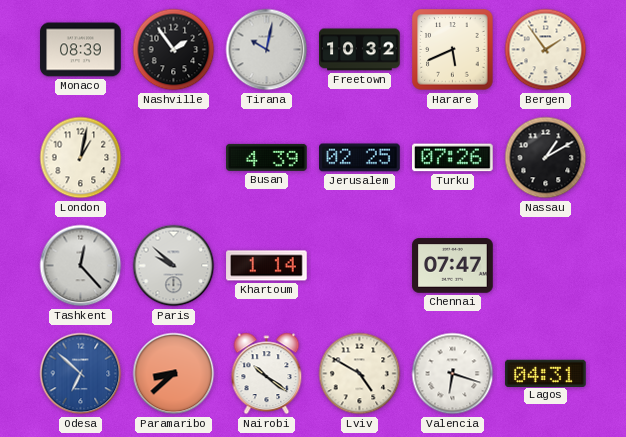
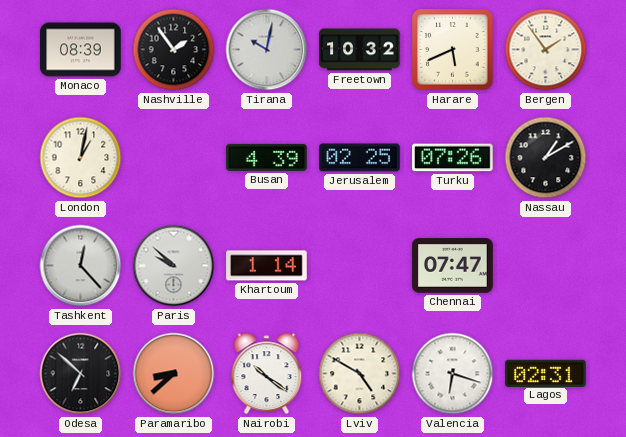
Odesa dial: blue -> black (81, 374)
Lagos: 04:31 -> 02:31 (546, 373)
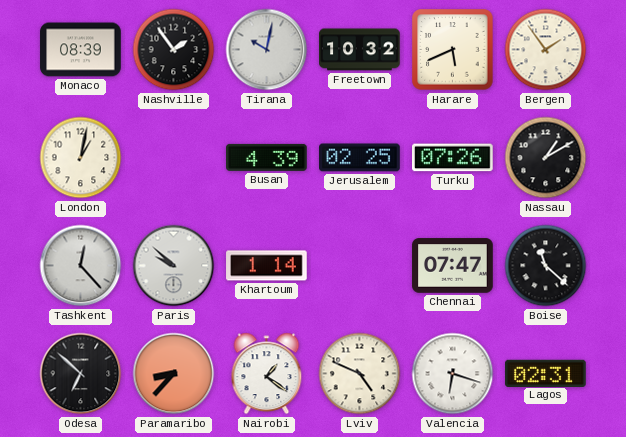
Boise: none -> 11:22 (546, 266)
Paramaribo: 8:38 -> 8:37 (174, 374)
Nairobi: 10:21 -> 1:21 (267, 374)
Lviv: 4:50 -> 4:49 (360, 374)
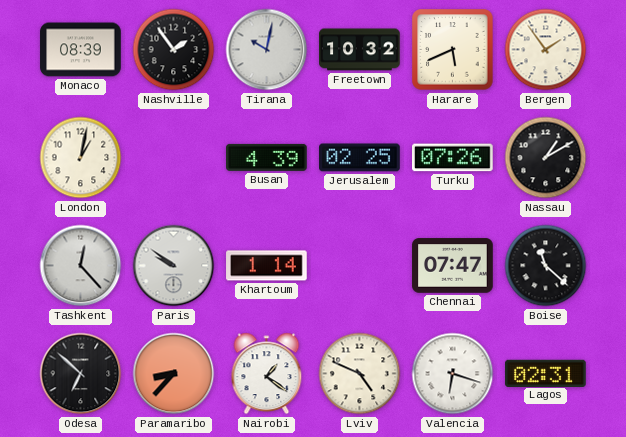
Paris: 9:52 -> 9:51 (174, 266)
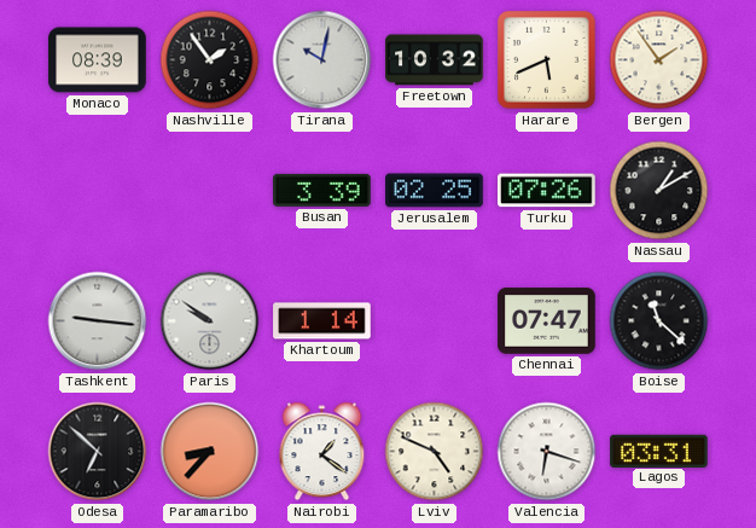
London: 1:02 -> none (81, 158)
Busan: 4:39 -> 3:39 (322, 190)
Tashkent: 12:23 -> 9:16 (98, 321)
Lagos: 02:31 -> 03:31 (659, 451)
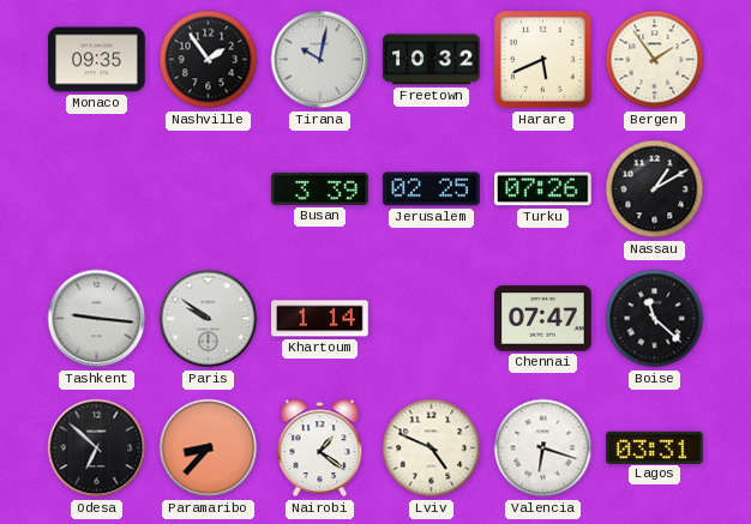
Monaco: 08:39 -> 09:35 (97, 60)
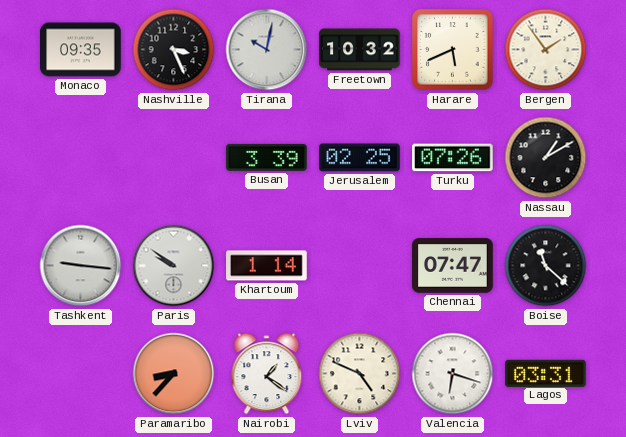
Nashville: 1:54 -> 3:26 (174, 50)
Odesa: 6:52 -> none (97, 448)
